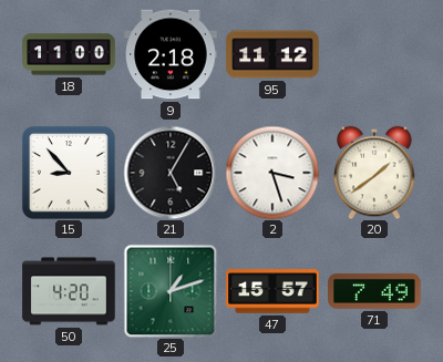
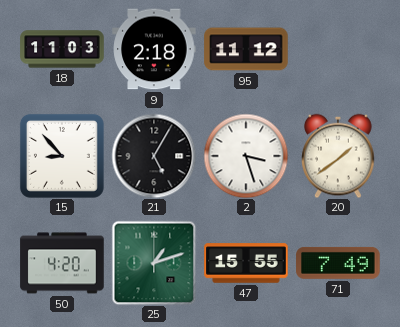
18: 11:00 -> 11:03 (62, 49)
47: 15:57 -> 15:55 (246, 263)
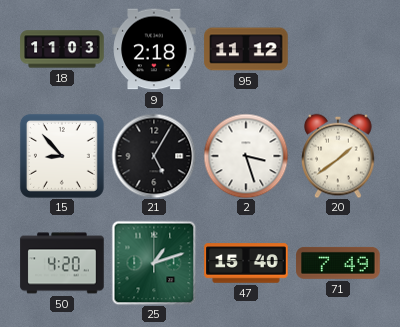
47: 15:55 -> 15:40 (246, 263)
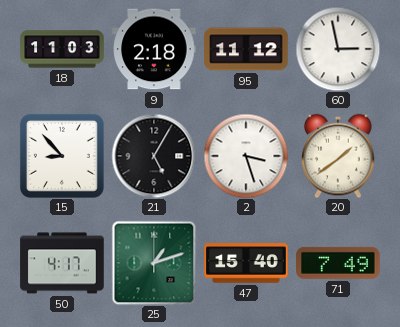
60: none -> 2:58 (338, 49)
50: 4:20 -> 4:17 (62, 263)
